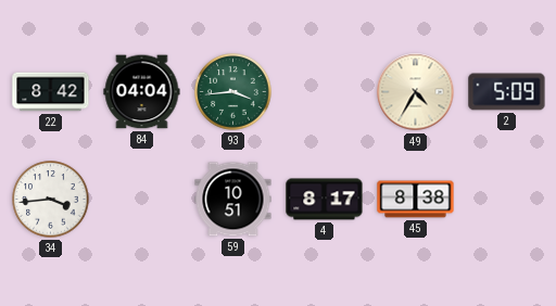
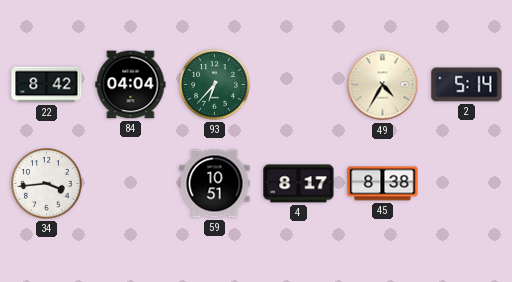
93: 3:44 -> 6:37 (215, 85)
2: 5:09 -> 5:14 (467, 85)
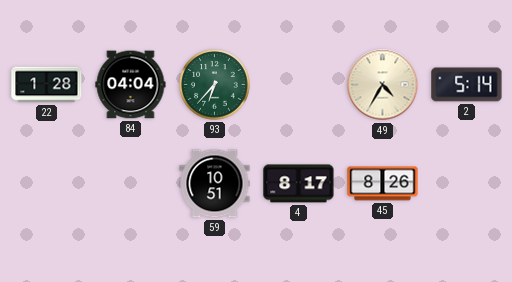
22: 8:42 -> 1:28 (47, 85)
34: 3:44 -> none (47, 184)
45: 8:38 -> 8:26 (383, 184)
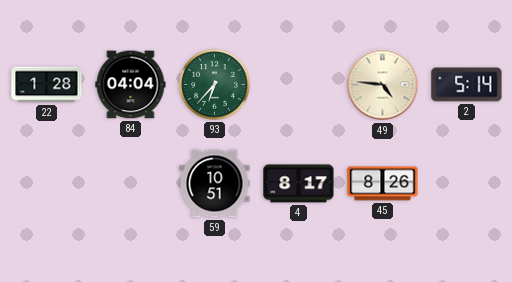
49: 4:35 -> 4:46 (383, 85)
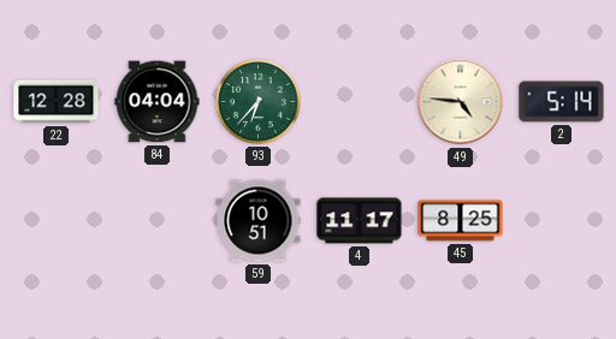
22: 1:28 -> 12:28 (57, 102)
4: 8:17 -> 11:17 (360, 221)
45: 8:26 -> 8:25 (461, 221)
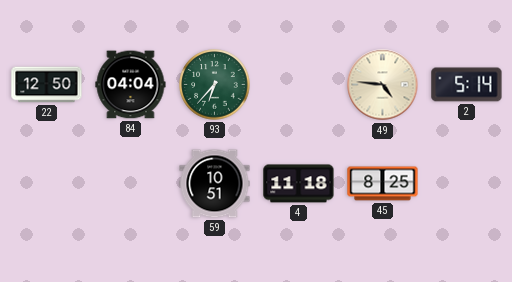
22: 12:28 -> 12:50 (47, 85)
4: 11:17 -> 11:18 (299, 184)
